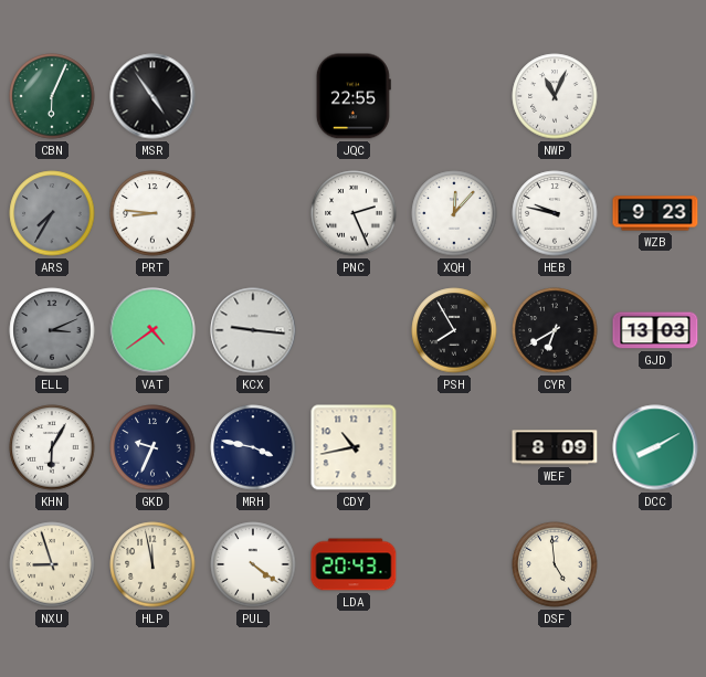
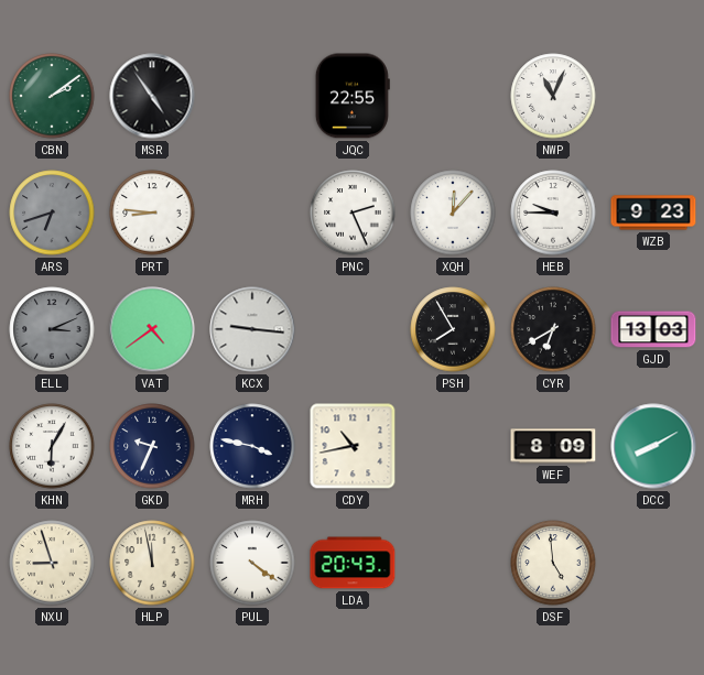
CBN: 6:04 -> 2:09 (52, 96)
ARS: 7:35 -> 6:42 (52, 213)
HEB: 9:47 -> 9:45 (553, 213)
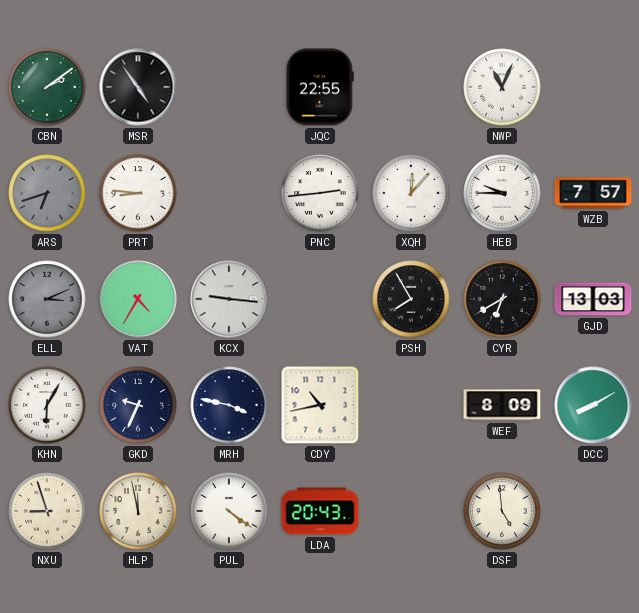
PNC: 2:26 -> 2:44 (320, 193)
WZB: 9:23 -> 7:57 (593, 193)
VAT: 4:39 -> 4:35 (138, 299)
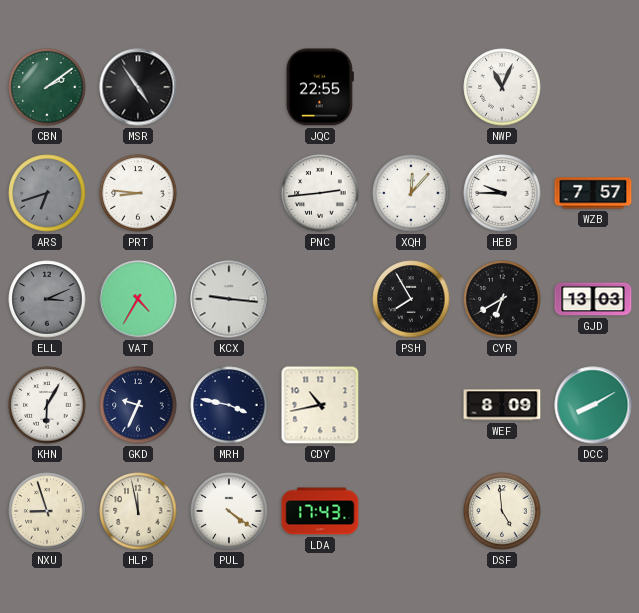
LDA: 20:43 -> 17:43 (320, 511)
